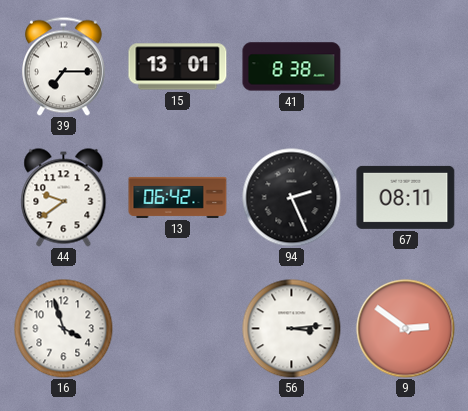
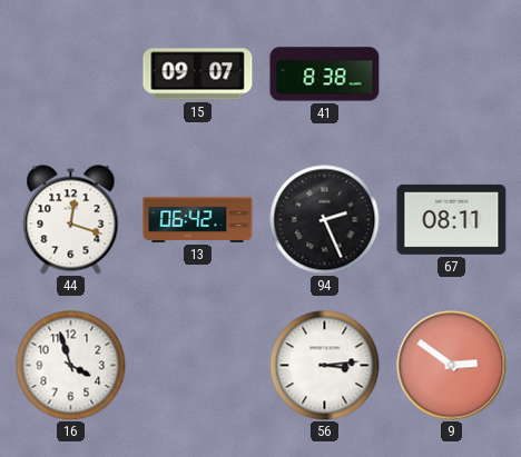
39: 7:15 -> none (64, 66)
15: 13:01 -> 09:07 (198, 74)
44: 9:39 -> 12:18 (71, 220)
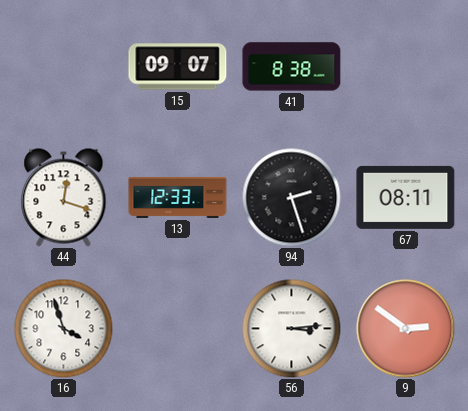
13: 06:42 -> 12:33 (178, 197)
94: 2:26 -> 2:27 (292, 198)
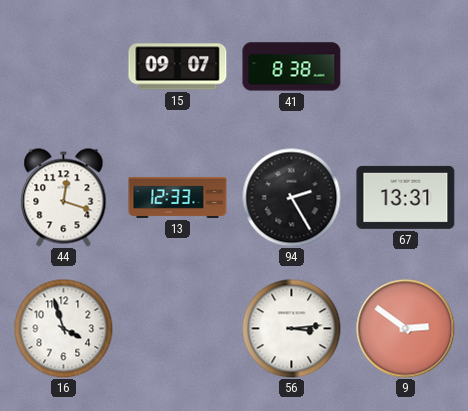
94: 2:27 -> 2:25 (292, 198)
67: 08:11 -> 13:31 (406, 197)
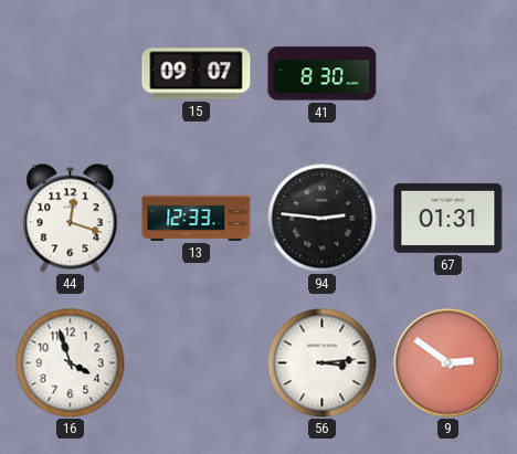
41: 8:38 -> 8:30 (323, 74)
94: 2:25 -> 2:46 (323, 219)
67: 13:31 -> 01:31 (449, 218)
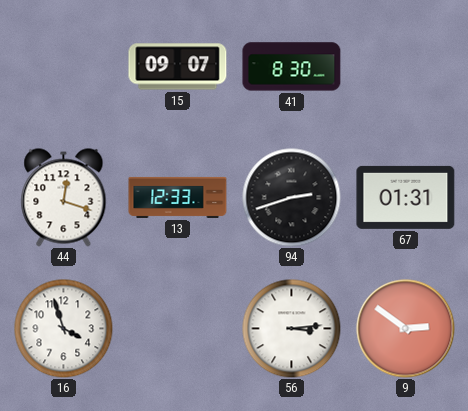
94: 2:46 -> 2:42 (292, 198)
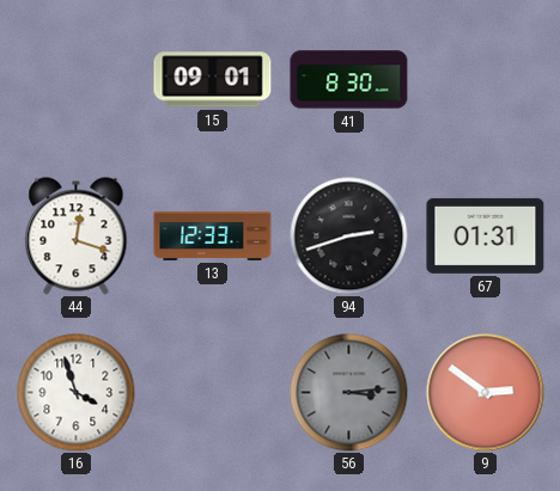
15: 09:07 -> 09:01 (213, 80)
56 dial: white -> grey (349, 393)
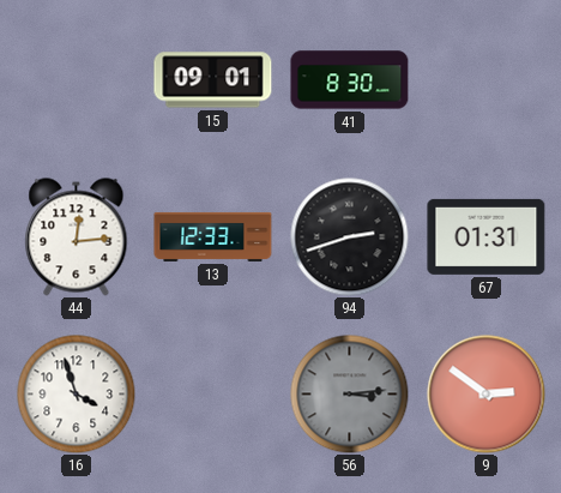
44: 12:18 -> 12:14 (77, 238)
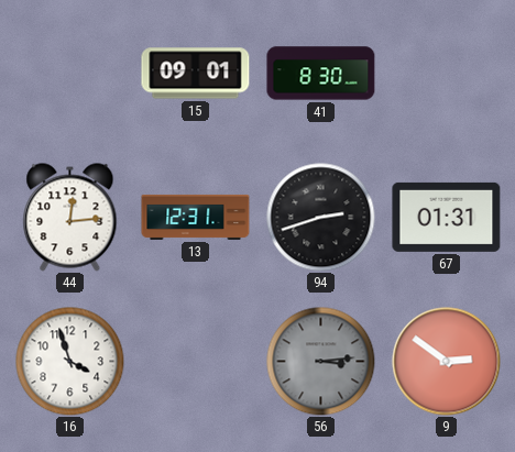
13: 12:33 -> 12:31 (196, 217)
